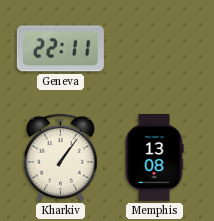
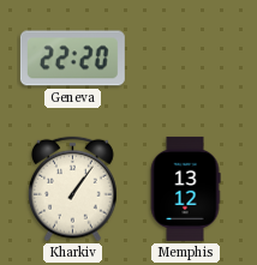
Geneva: 22:11 -> 22:20 (72, 59)
Memphis: 13:08 -> 13:12 (185, 188)
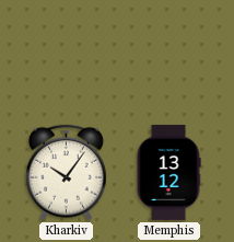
Geneva: 22:20 -> none (72, 59)
Kharkiv: 1:06 -> 10:06 (66, 173)
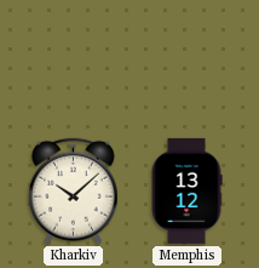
Kharkiv: 10:06 -> 10:08 (73, 192)
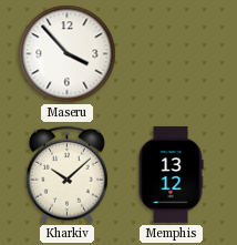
Maseru: none -> 3:53 (68, 54)
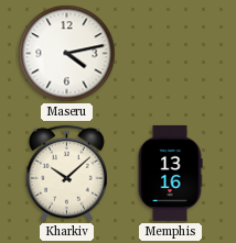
Maseru: 3:53 -> 4:13 (67, 54)
Memphis: 13:12 -> 13:16 (170, 173)
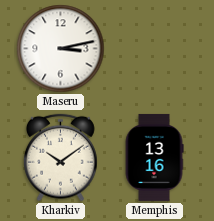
Maseru: 4:13 -> 3:13 (61, 49)
Kharkiv: 10:08 -> 10:09 (60, 158)
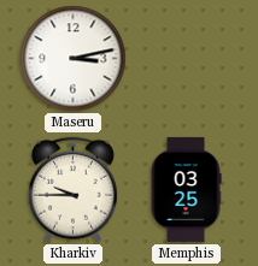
Kharkiv: 10:09 -> 9:45 (72, 190)
Memphis: 13:16 -> 03:25 (186, 189)
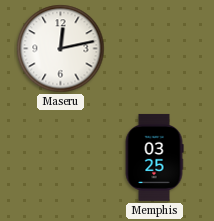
Maseru: 3:13 -> 12:13 (61, 49)
Kharkiv: 9:45 -> none (72, 190)
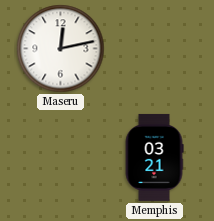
Memphis: 03:25 -> 03:21 (154, 157)
